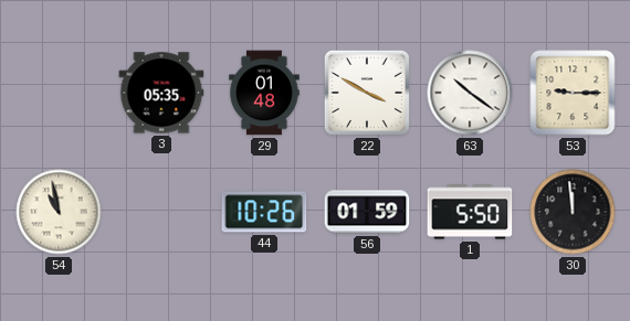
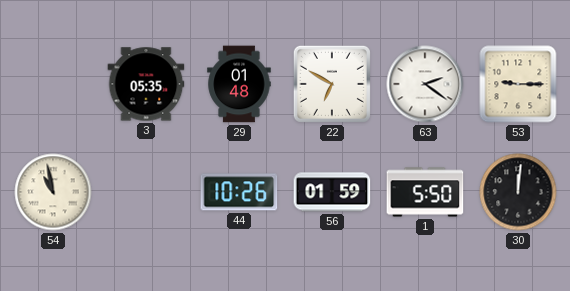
22: 3:50 -> 6:50 (332, 84)
63: 10:21 -> 2:21 (425, 84)
30: 11:59 -> 12:01 (518, 192)
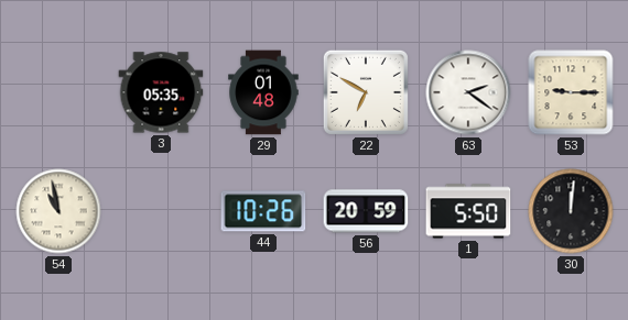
56: 01:59 -> 20:59 (366, 211)
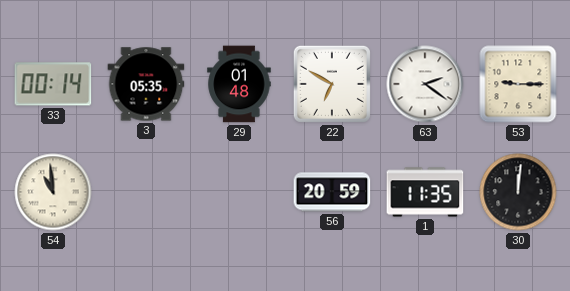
33: none -> 00:14 (53, 84)
54: 10:58 -> 10:59 (53, 192)
44: 10:26 -> none (263, 211)
1: 5:50 -> 11:35 (425, 192)
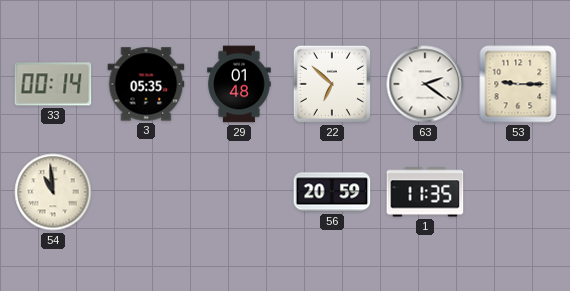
22: 6:50 -> 6:52 (332, 84)
30: 12:01 -> none (518, 192)
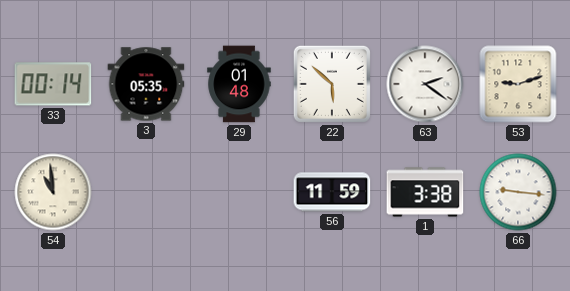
22: 6:52 -> 5:52 (332, 84)
53: 9:15 -> 9:12 (518, 84)
56: 20:59 -> 11:59 (332, 192)
1: 11:35 -> 3:38 (425, 192)
66: none -> 9:16 (518, 192)
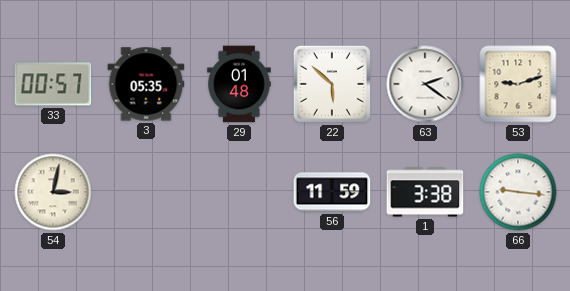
33: 00:14 -> 00:57 (53, 84)
54: 10:59 -> 3:02 (53, 192)
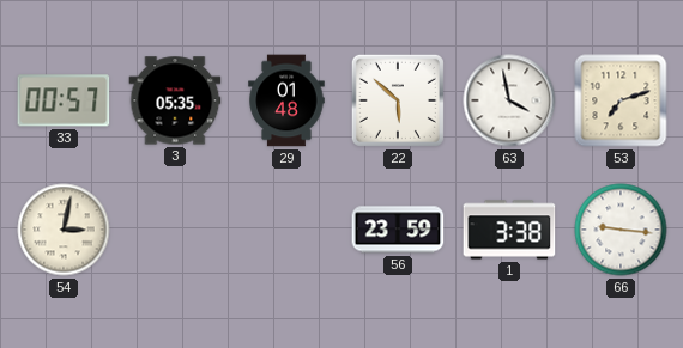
63: 2:21 -> 3:58 (509, 100)
53: 9:12 -> 7:12 (621, 100)
56: 11:59 -> 23:59 (398, 230)
